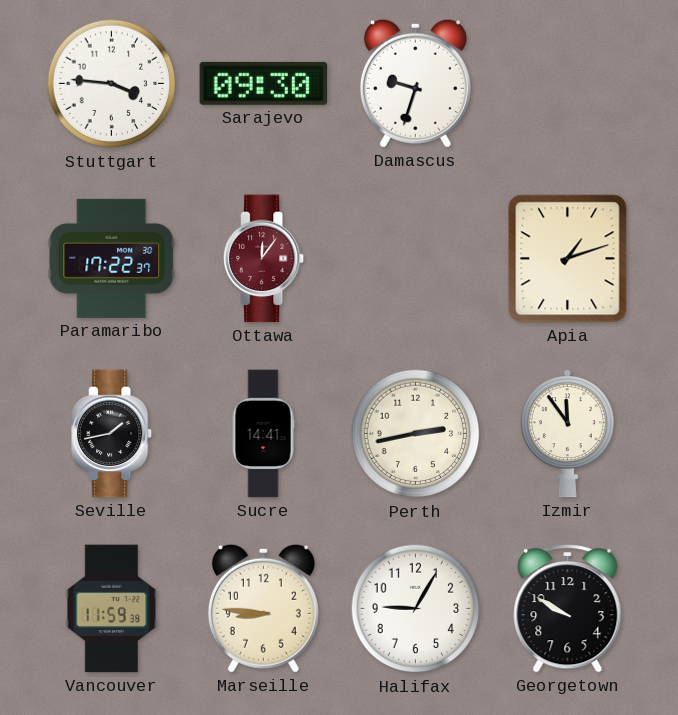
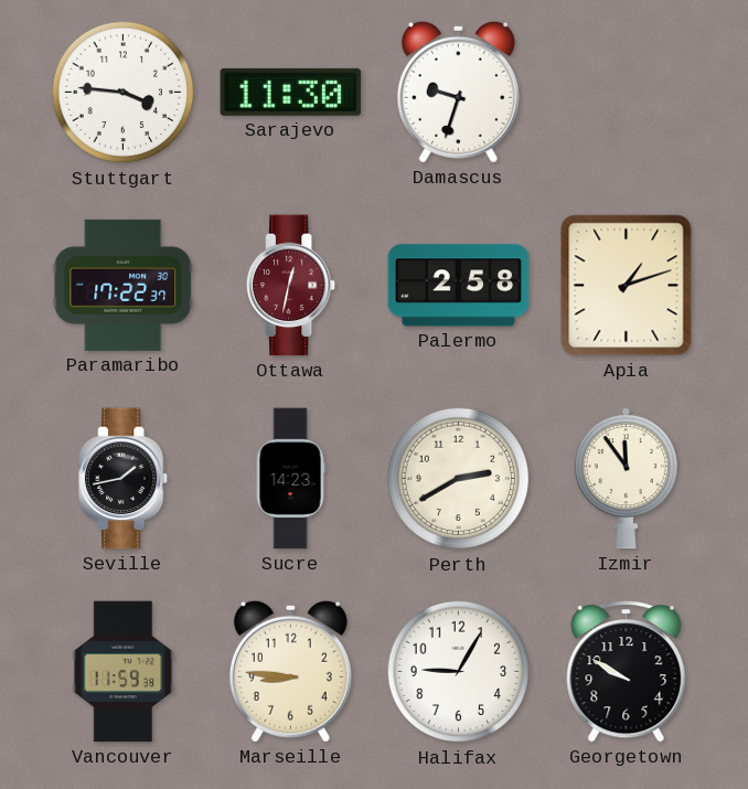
Sarajevo: 09:30 -> 11:30 (291, 92)
Ottawa: 12:06 -> 12:32 (292, 286)
Palermo: none -> 2:58 (459, 286)
Sucre: 14:41 -> 14:23 (290, 479)
Perth: 2:43 -> 2:40 (459, 479)
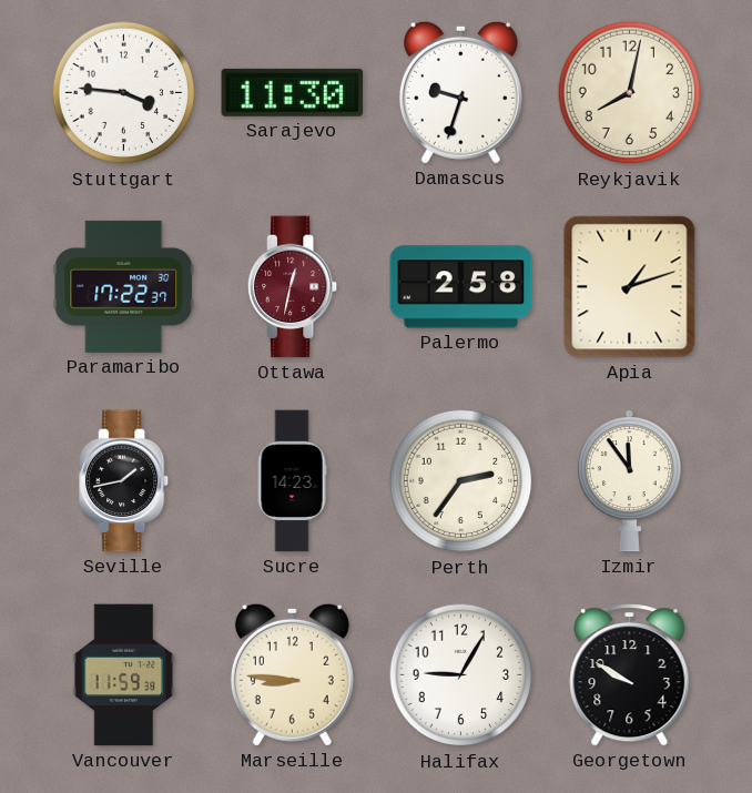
Reykjavik: none -> 8:02 (630, 93)
Perth: 2:40 -> 2:36 (461, 481)
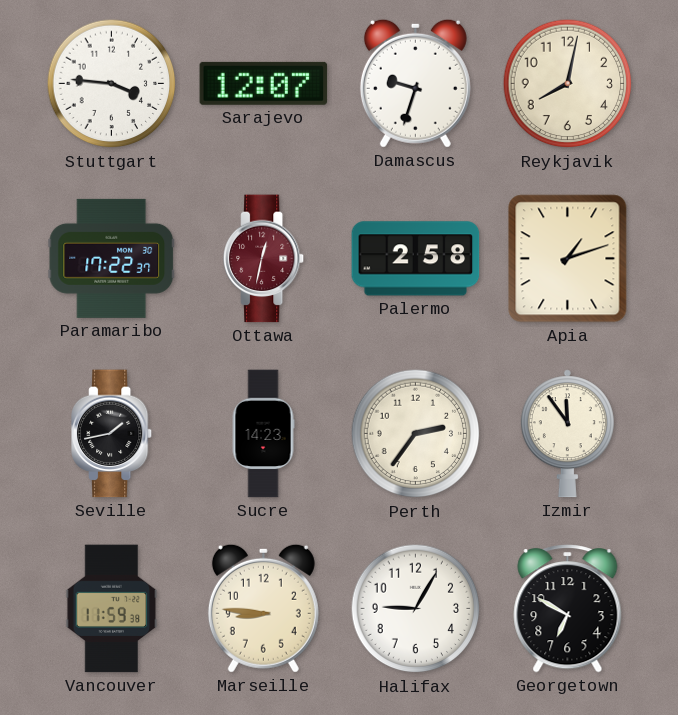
Sarajevo: 11:30 -> 12:07 (264, 83)
Georgetown: 9:50 -> 6:50 (568, 609)
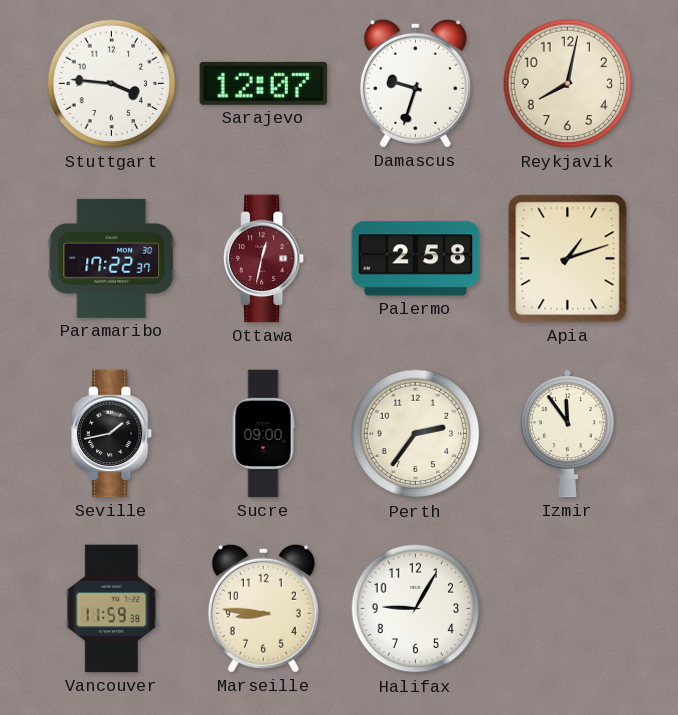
Sucre: 14:23 -> 09:00 (263, 434)
Georgetown: 6:50 -> none (568, 609)
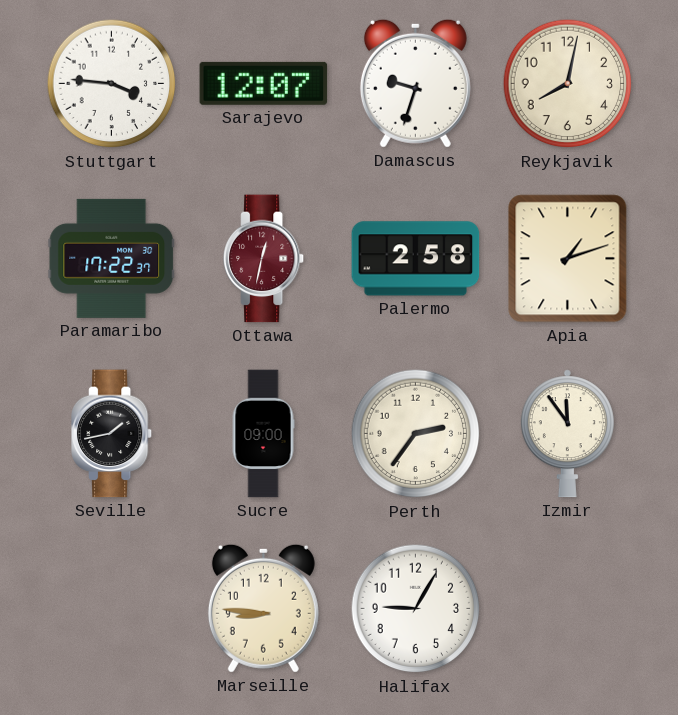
Vancouver: 11:59 -> none (112, 609)
